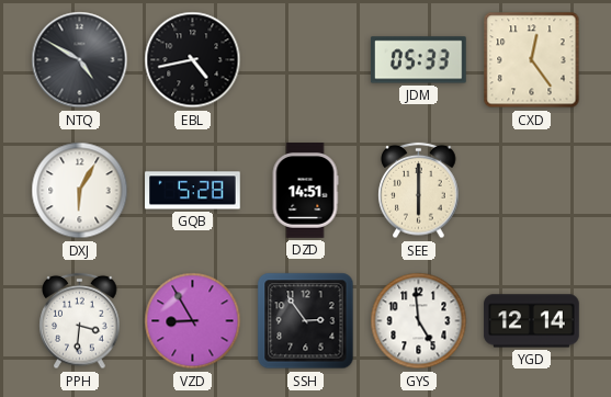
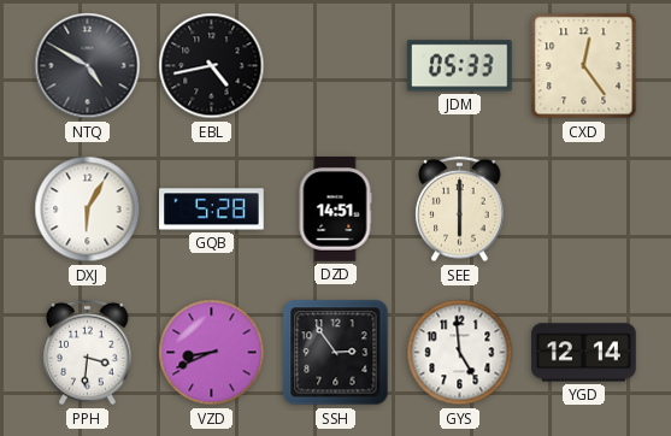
VZD: 8:55 -> 8:41 (212, 353)
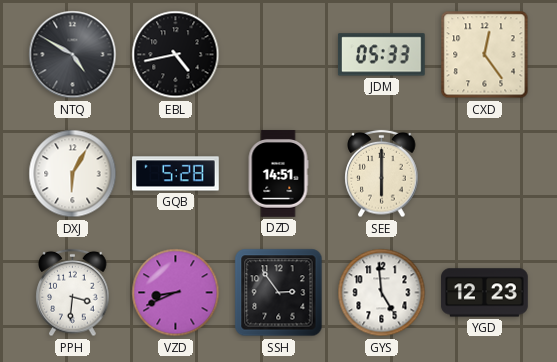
YGD: 12:14 -> 12:23 (485, 293)
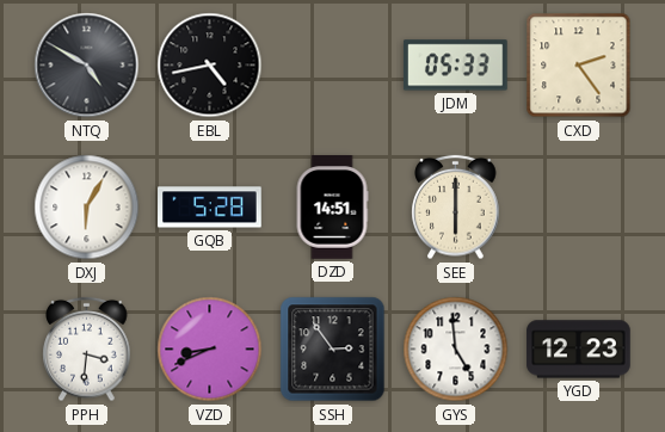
CXD: 12:24 -> 2:24 (579, 66)
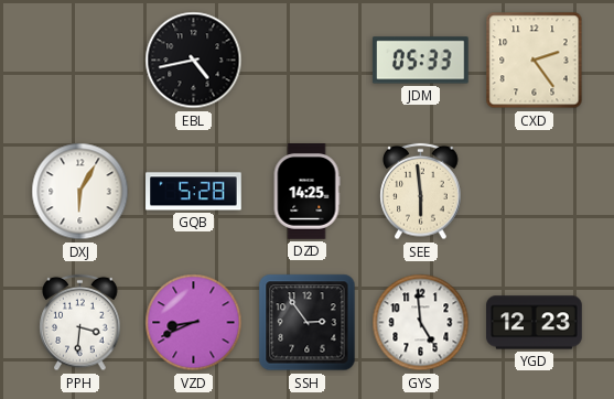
NTQ: 4:50 -> none (87, 66)
DZD: 14:51 -> 14:25 (306, 192)
SEE: 6:00 -> 5:59 (421, 192)
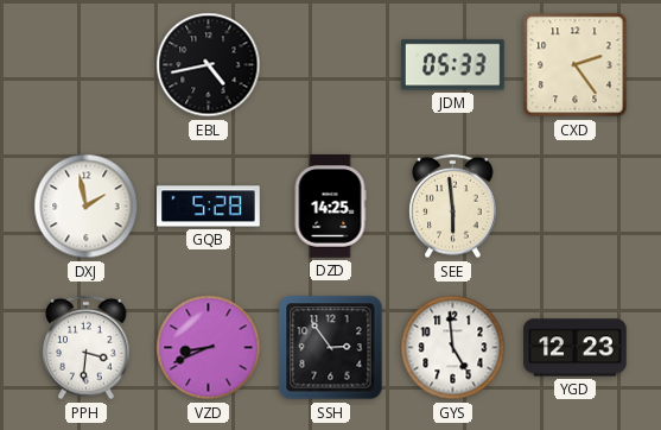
DXJ: 6:05 -> 1:58 (87, 207)
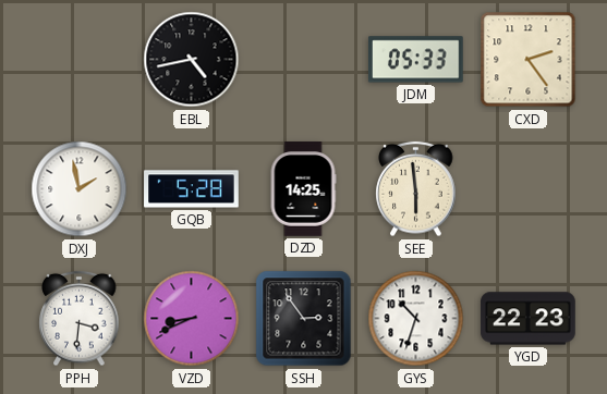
GYS: 4:59 -> 10:33 (416, 319)
YGD: 12:23 -> 22:23 (529, 319)
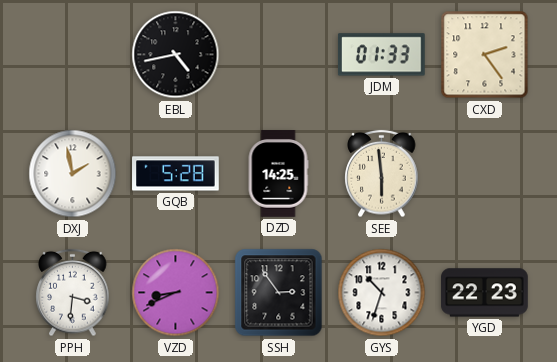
JDM: 05:33 -> 01:33 (382, 55)
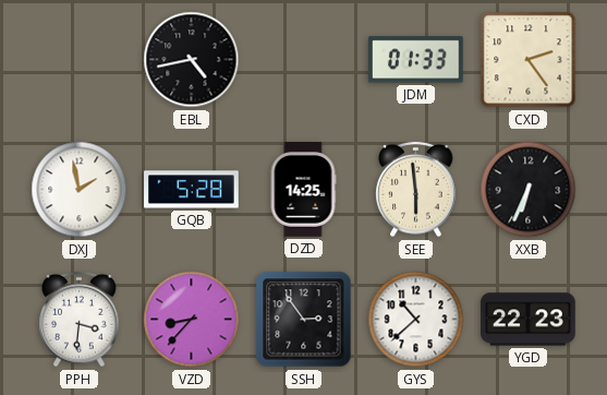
XXB: none -> 6:34 (529, 190)
VZD: 8:41 -> 8:37 (192, 320)
GYS: 10:33 -> 10:38 (416, 320)
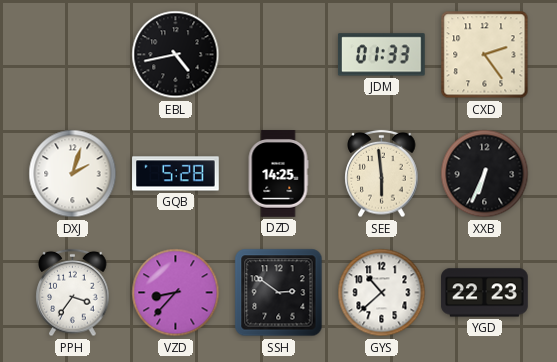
DXJ: 1:58 -> 2:03 (73, 174)
PPH: 3:31 -> 3:36 (73, 293)
SSH: 2:54 -> 2:51 (279, 293)
